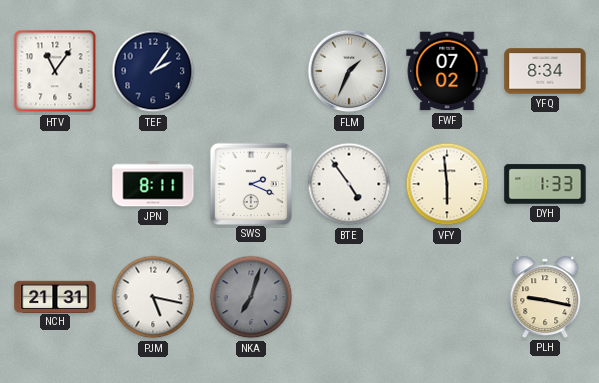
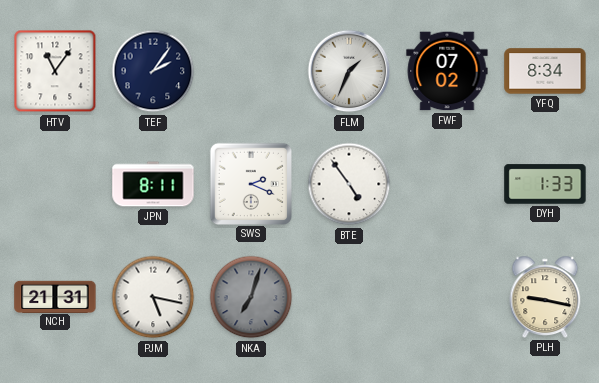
VFY: 5:59 -> none (447, 184)
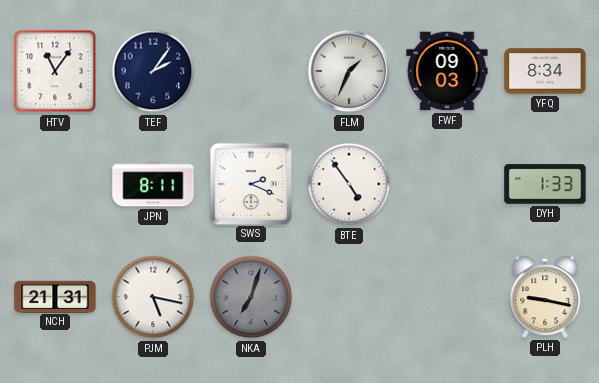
FWF: 07:02 -> 09:03 (447, 71)
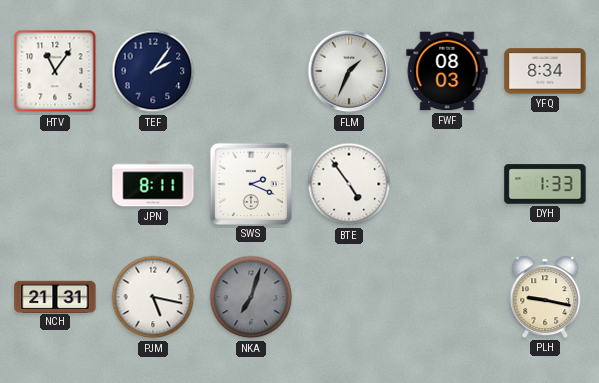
FWF: 09:03 -> 08:03 (447, 71)
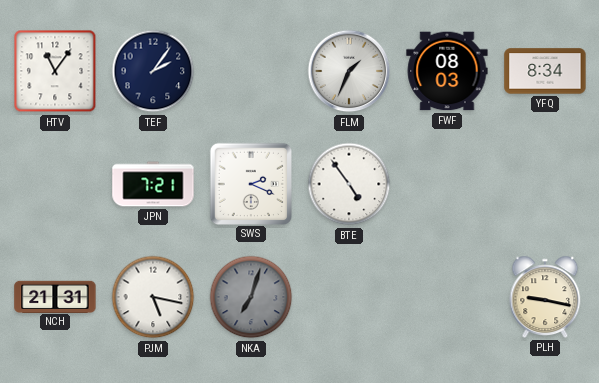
JPN: 8:11 -> 7:21 (153, 184)
DYH: 1:33 -> none (545, 184)
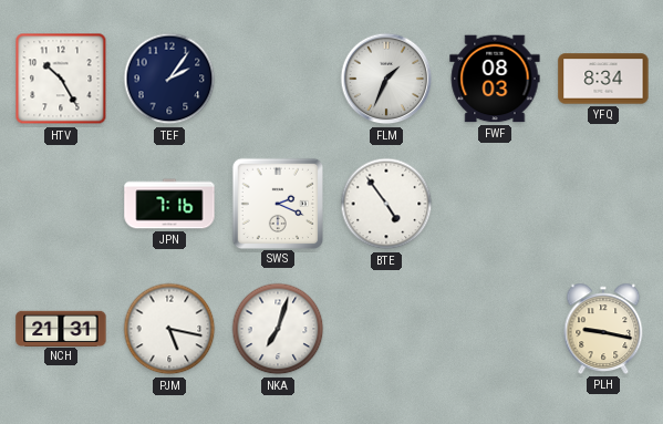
HTV: 11:06 -> 10:25 (61, 79)
JPN: 7:21 -> 7:16 (169, 204)
NKA dial: grey -> white (278, 329)
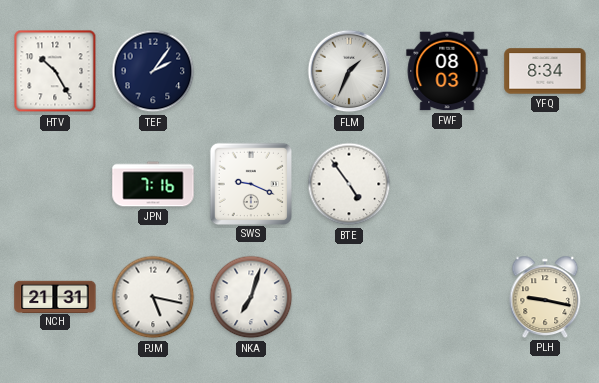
SWS: 2:19 -> 9:19 (250, 183)
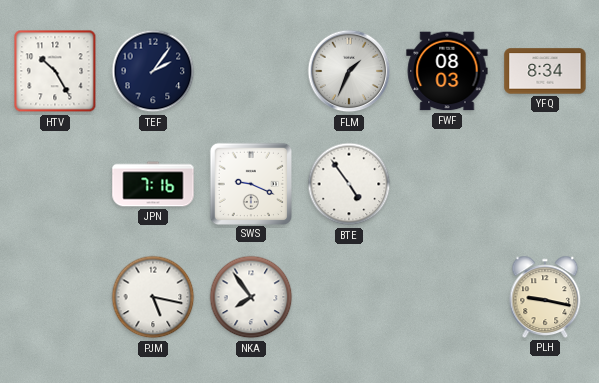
NCH: 21:31 -> none (55, 296)
NKA: 7:03 -> 7:54 (251, 297)
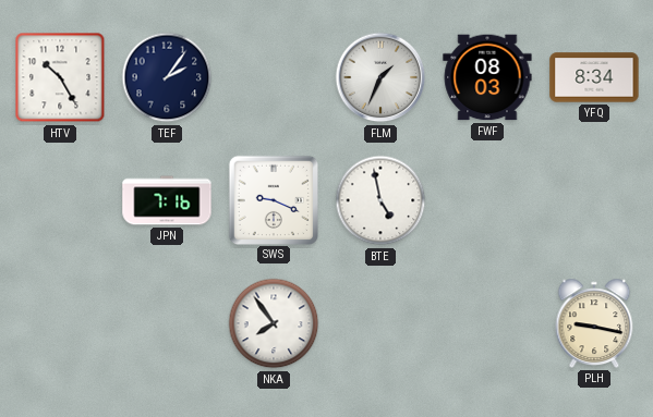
BTE: 4:54 -> 4:58 (380, 200)
PJM: 5:17 -> none (153, 297)
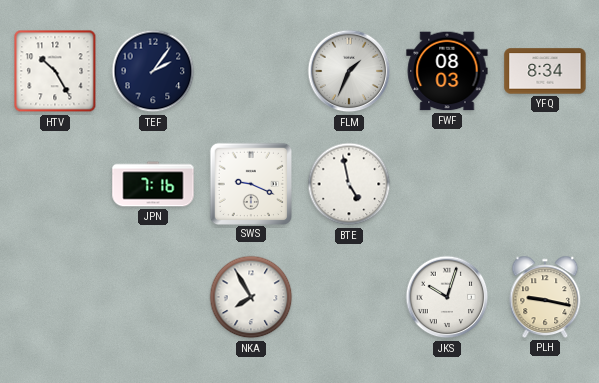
NKA: 7:54 -> 7:55 (251, 297)
JKS: none -> 10:03 (447, 297)
